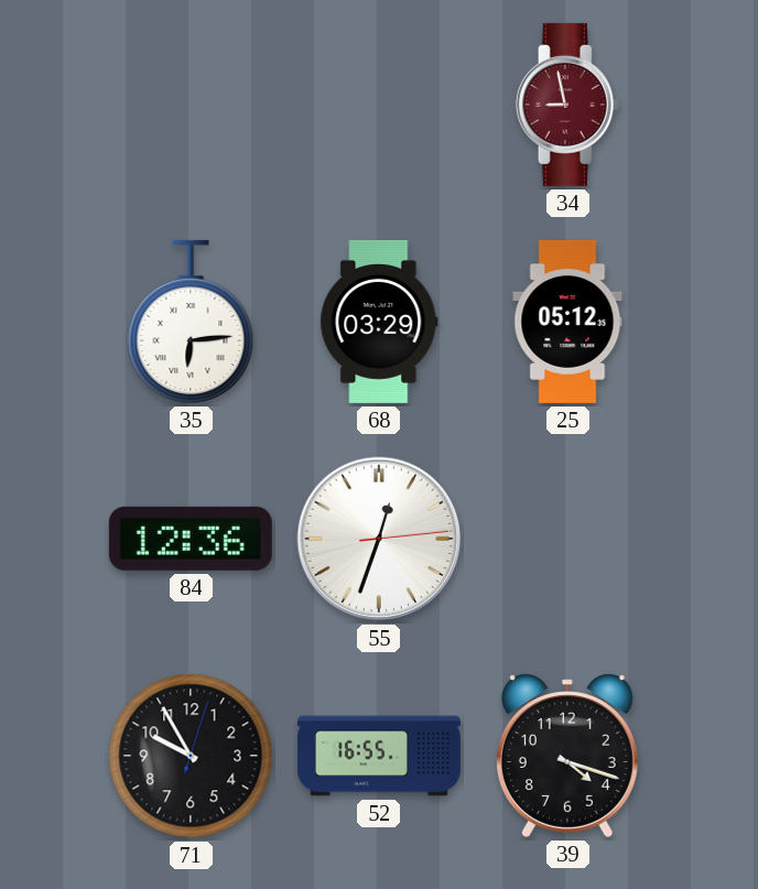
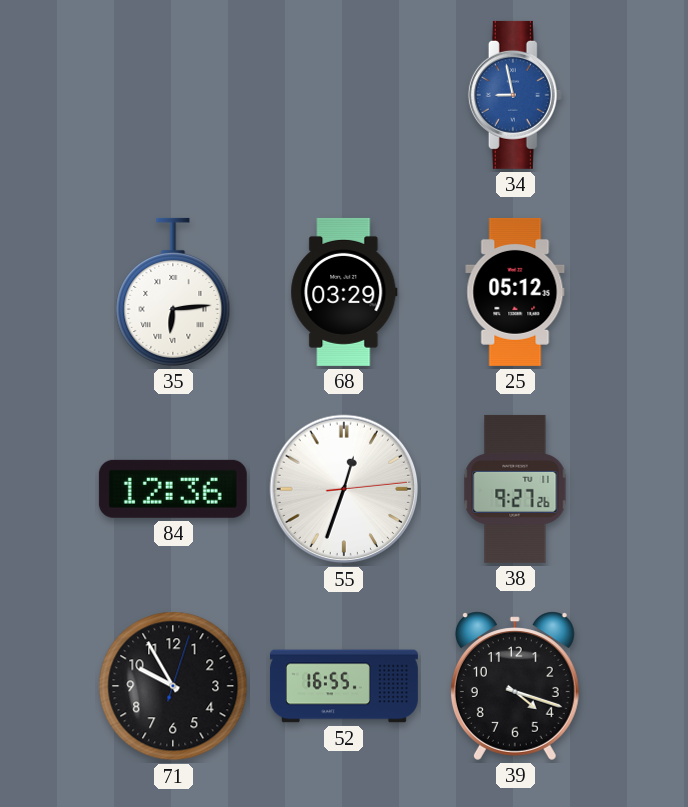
34 dial: burgundy -> blue (515, 95)
38: none -> 9:27 (515, 489)
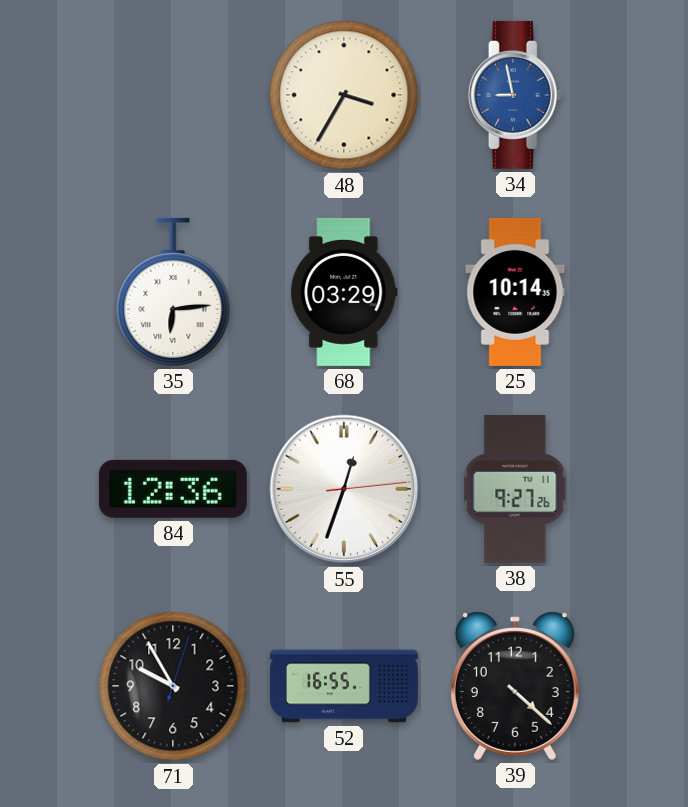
48: none -> 3:35 (344, 95)
25: 05:12 -> 10:14 (515, 292)
39: 4:18 -> 4:22 (515, 686)
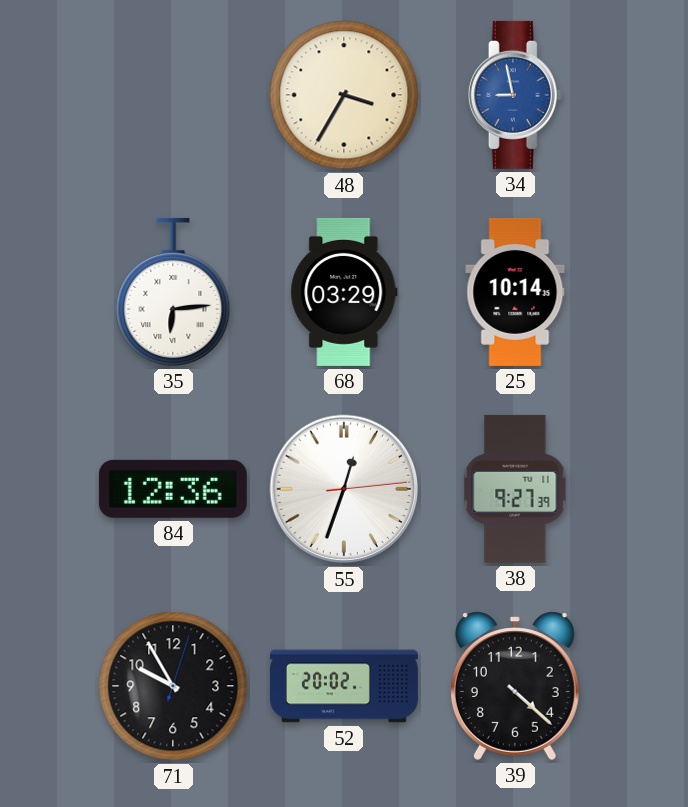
38: 9:27:26 -> 9:27:39 (515, 489)
52: 16:55 -> 20:02 (344, 686)
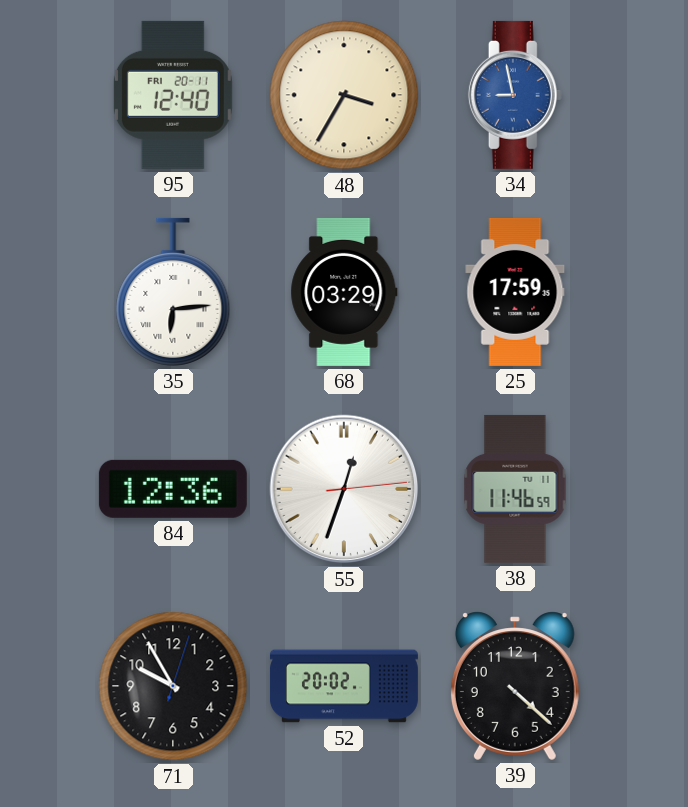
95: none -> 12:40 (173, 95)
25: 10:14 -> 17:59 (515, 292)
38: 9:27 -> 11:46 (515, 489)
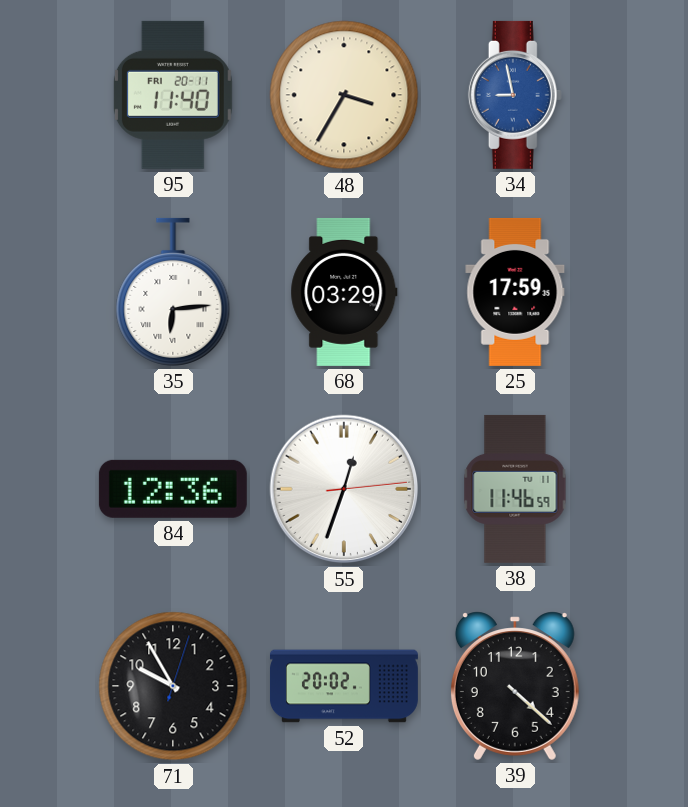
95: 12:40 -> 11:40 (173, 95)
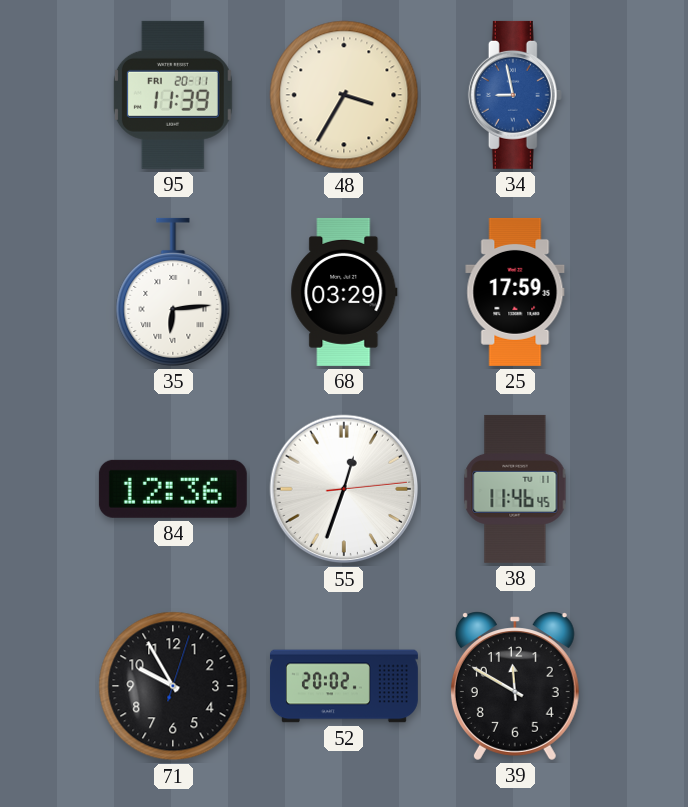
95: 11:40 -> 11:39 (173, 95)
38: 11:46:59 -> 11:46:45 (515, 489)
39: 4:22 -> 11:50 (515, 686)
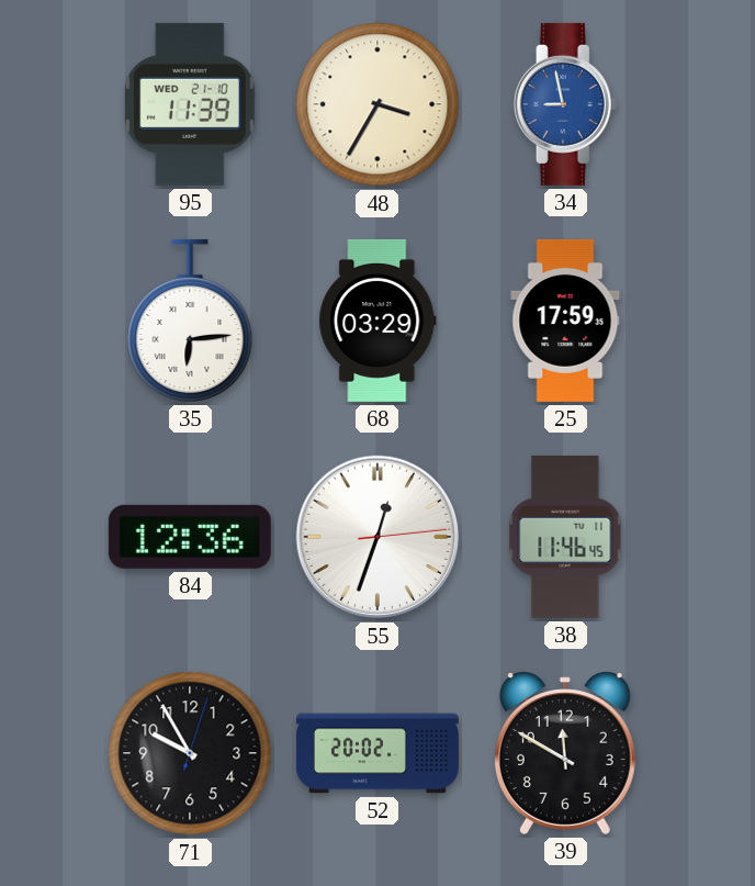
95 date: FRI 20-11 -> WED 21-10 (190, 104)
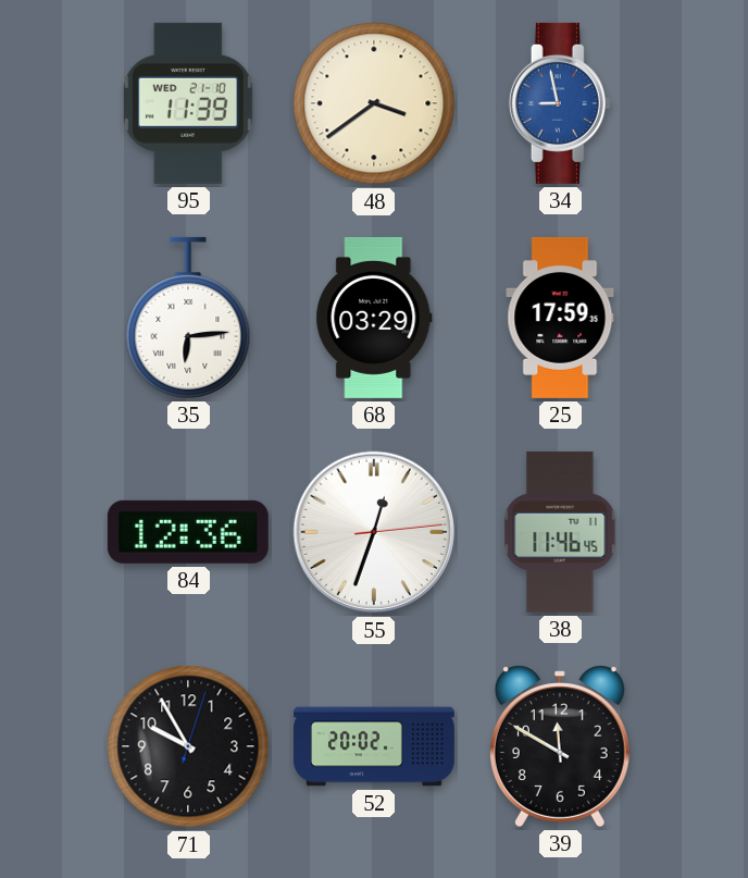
48: 3:35 -> 3:39 (374, 103)
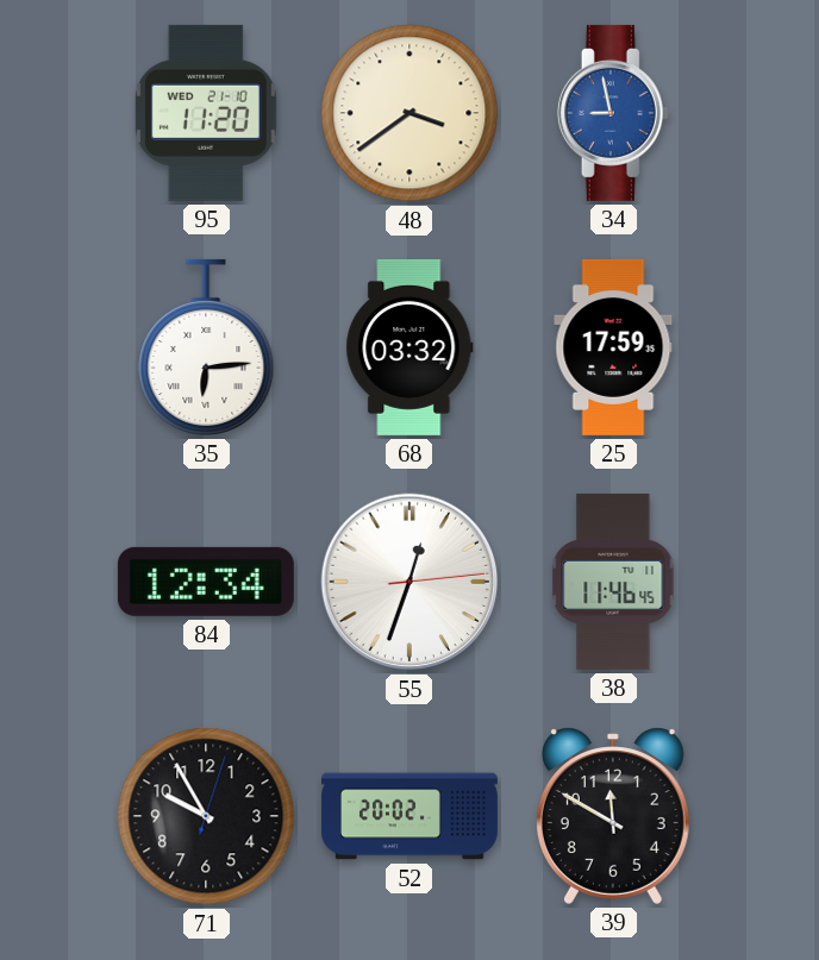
95: 11:39 -> 11:20 (206, 113)
68: 03:29 -> 03:32 (409, 347)
84: 12:36 -> 12:34 (206, 582)
